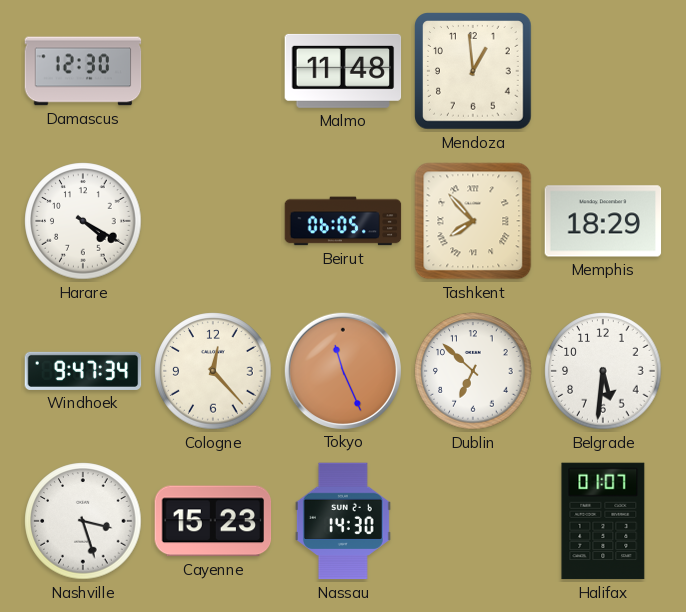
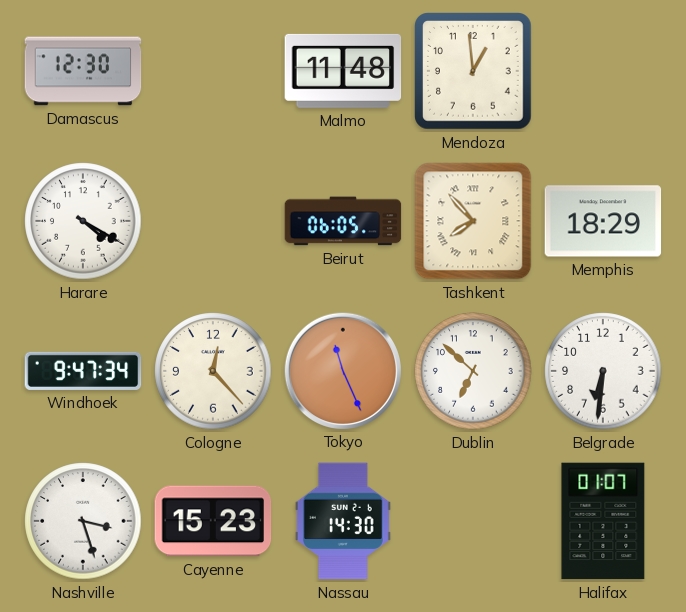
Belgrade: 5:31 -> 6:31 (603, 371)
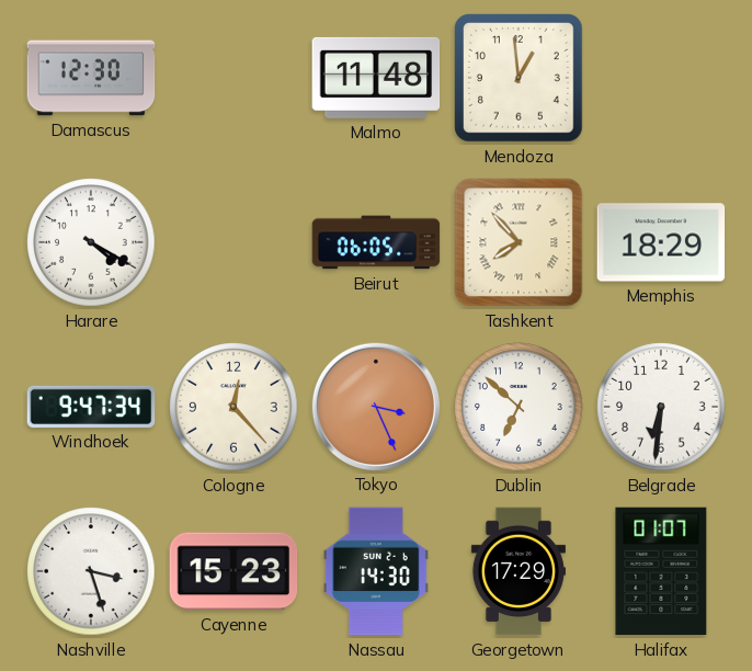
Tokyo: 11:26 -> 3:26 (376, 406)
Georgetown: none -> 17:29 (519, 571)
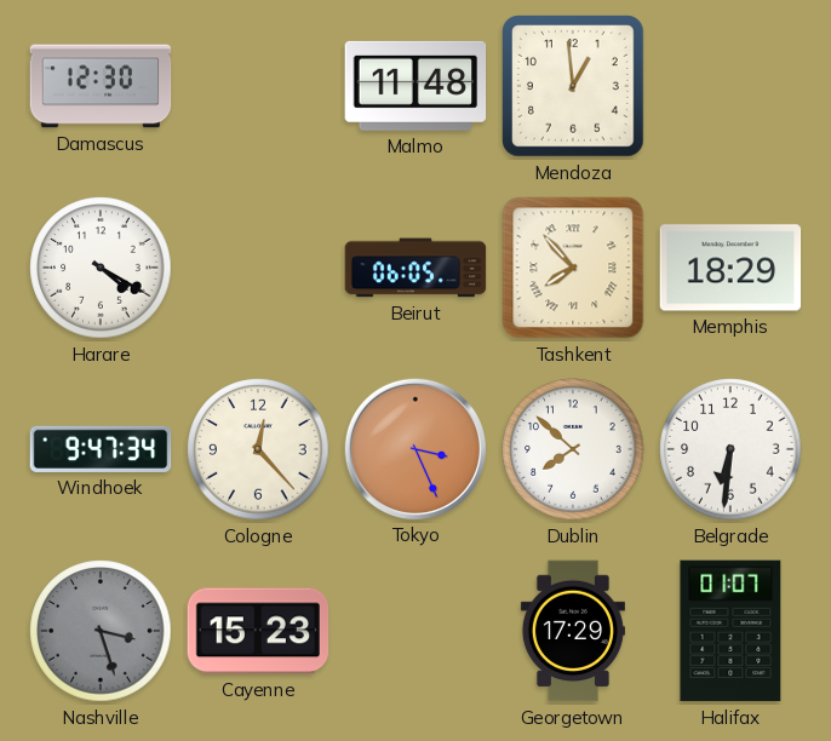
Dublin: 6:52 -> 7:52 (573, 449)
Nashville dial: white -> grey (101, 631)
Nassau: 14:30 -> none (376, 571)
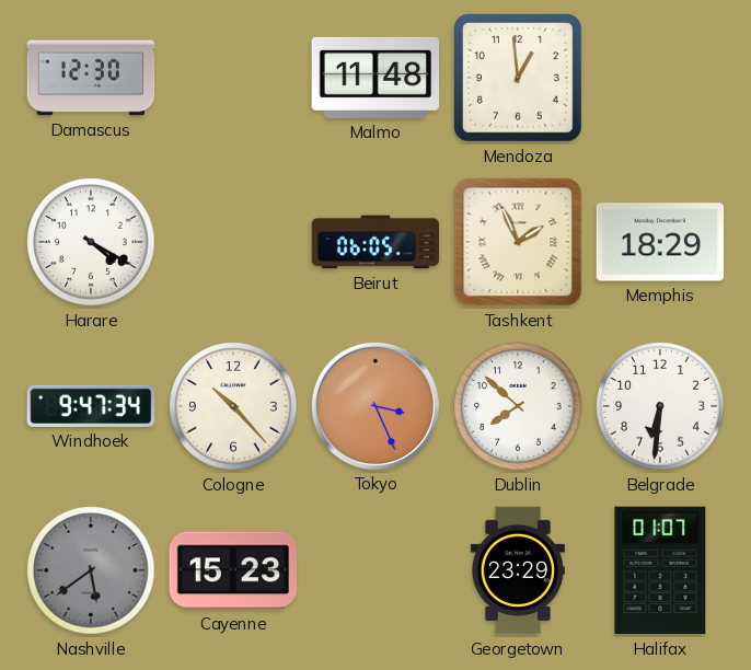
Tashkent: 7:53 -> 1:56 (518, 242)
Cologne: 12:23 -> 10:23 (233, 406)
Nashville: 3:27 -> 5:39 (91, 570)
Georgetown: 17:29 -> 23:29 (518, 570)
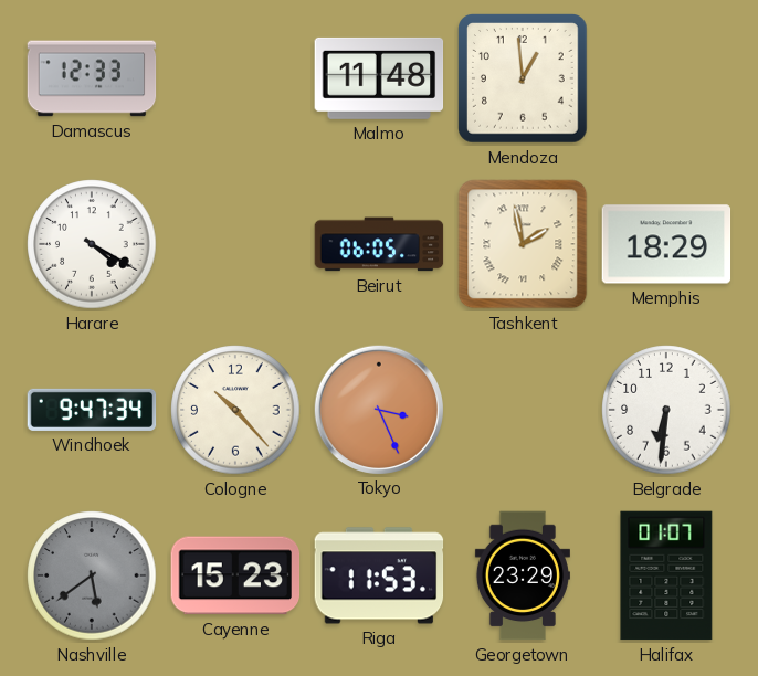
Damascus: 12:30 -> 12:33 (92, 78)
Tashkent: 1:56 -> 1:58 (523, 244)
Dublin: 7:52 -> none (518, 406)
Riga: none -> 11:53 (379, 575)
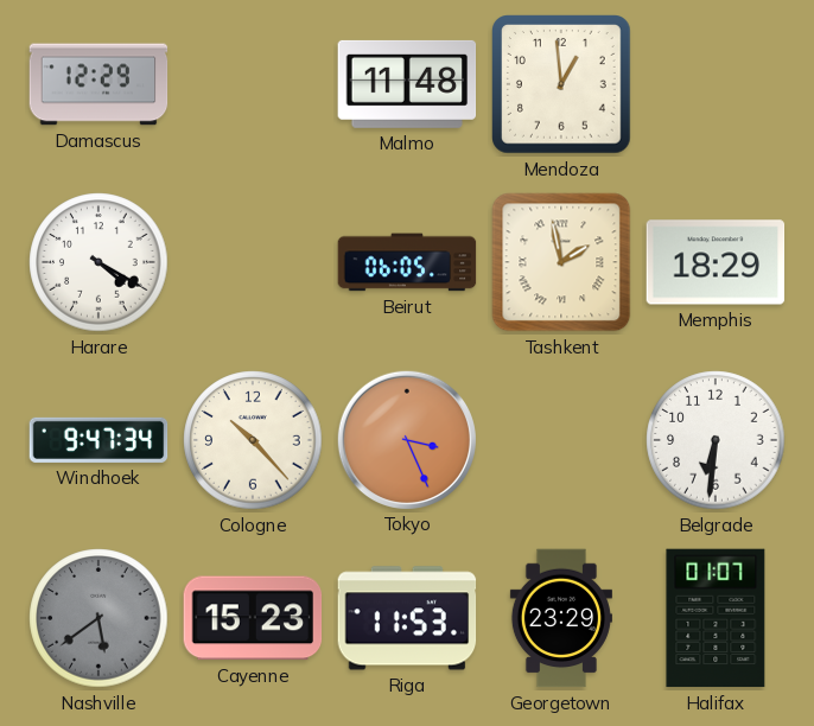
Damascus: 12:33 -> 12:29 (98, 84)
